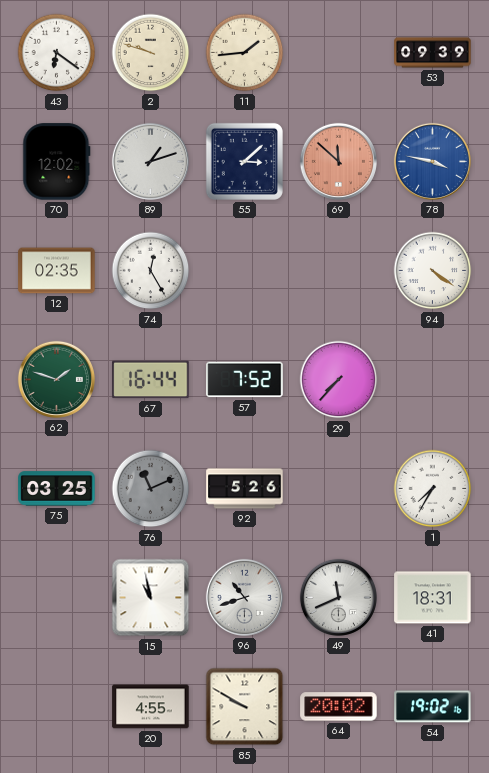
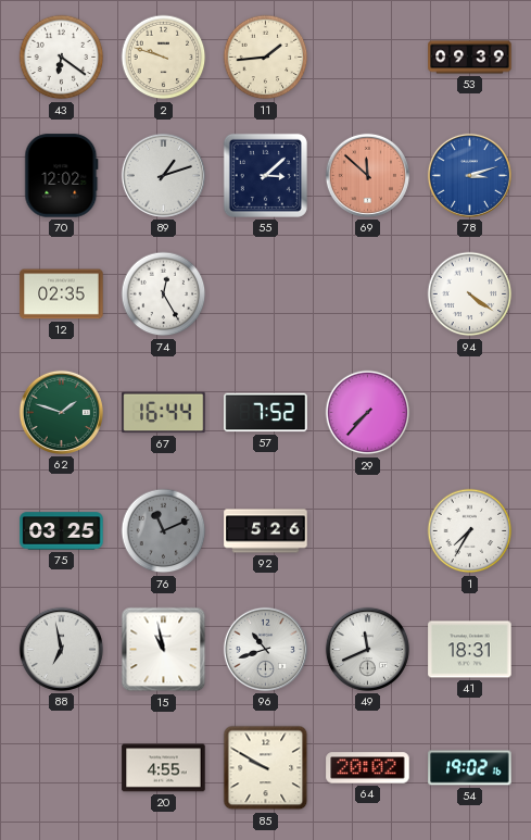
78: 3:47 -> 3:12 (469, 175)
88: none -> 6:58 (61, 649)
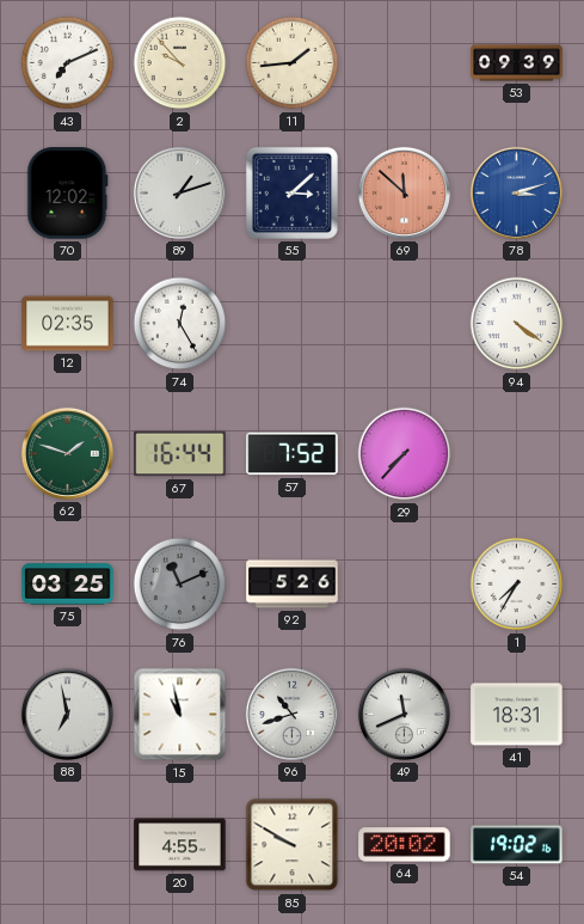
43: 6:21 -> 7:11 (68, 63)
2: 9:48 -> 9:53 (180, 63)
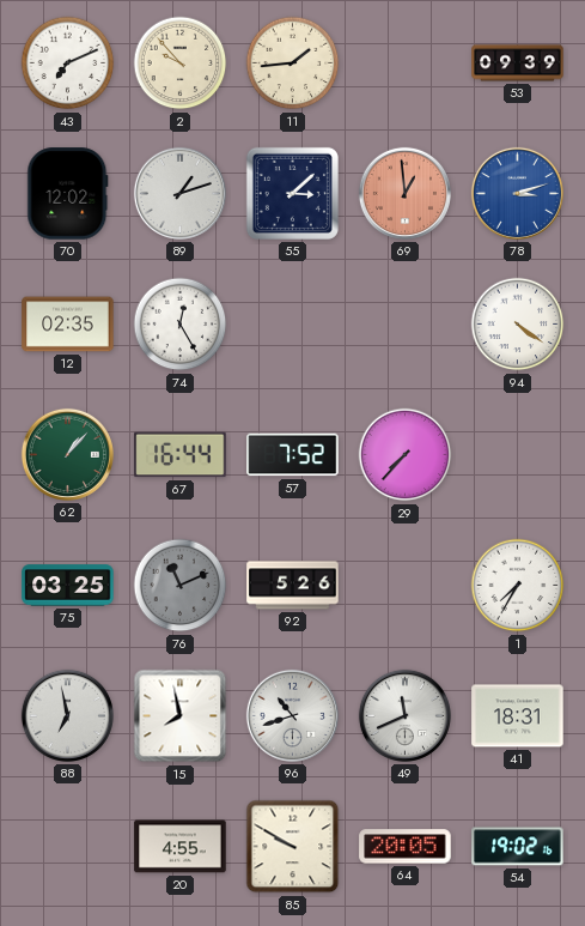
69: 11:52 -> 12:59 (404, 193)
62: 1:48 -> 1:07 (67, 454)
15: 10:58 -> 7:58 (181, 716)
64: 20:02 -> 20:05 (406, 847)
